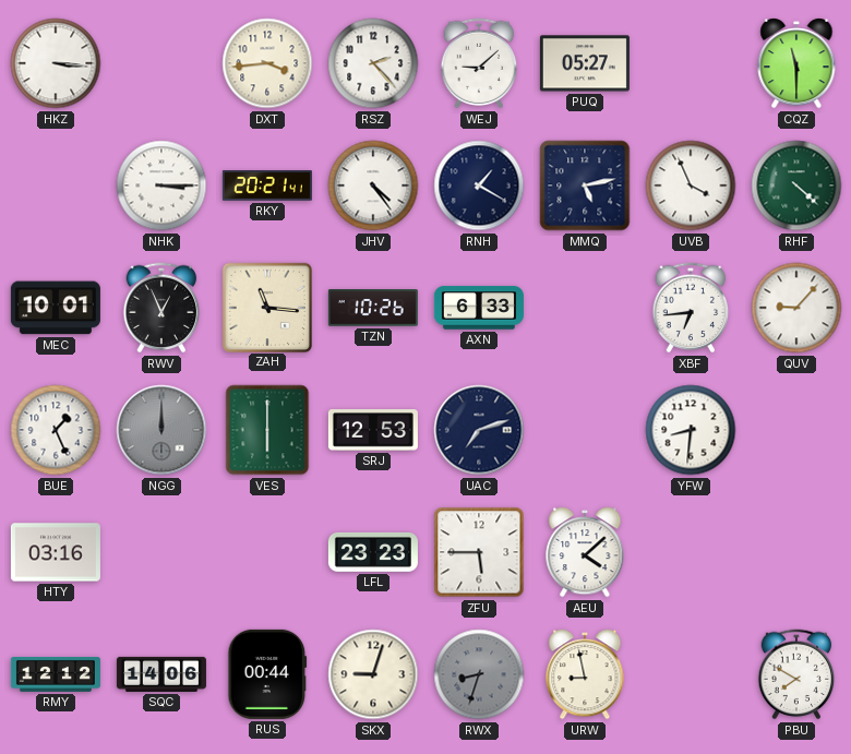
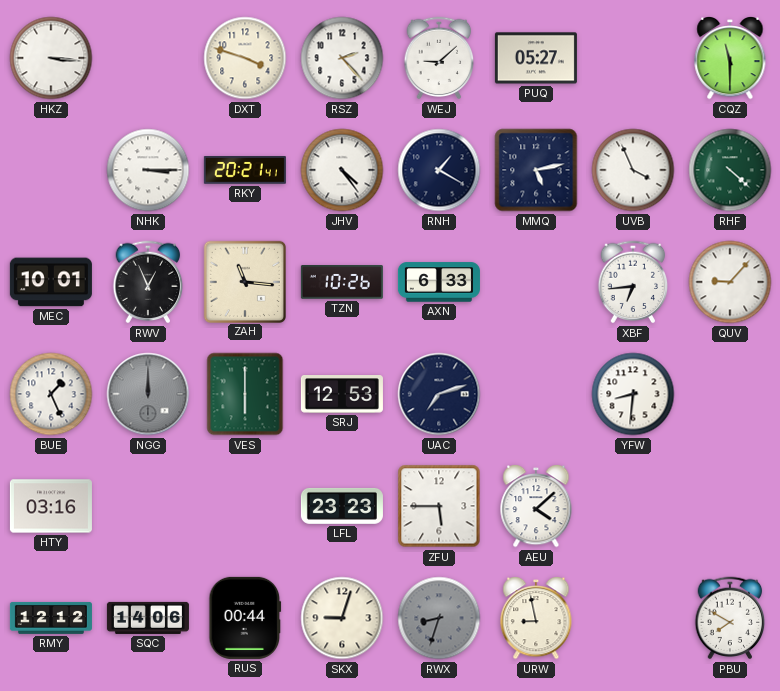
DXT: 3:44 -> 3:48 (245, 58)
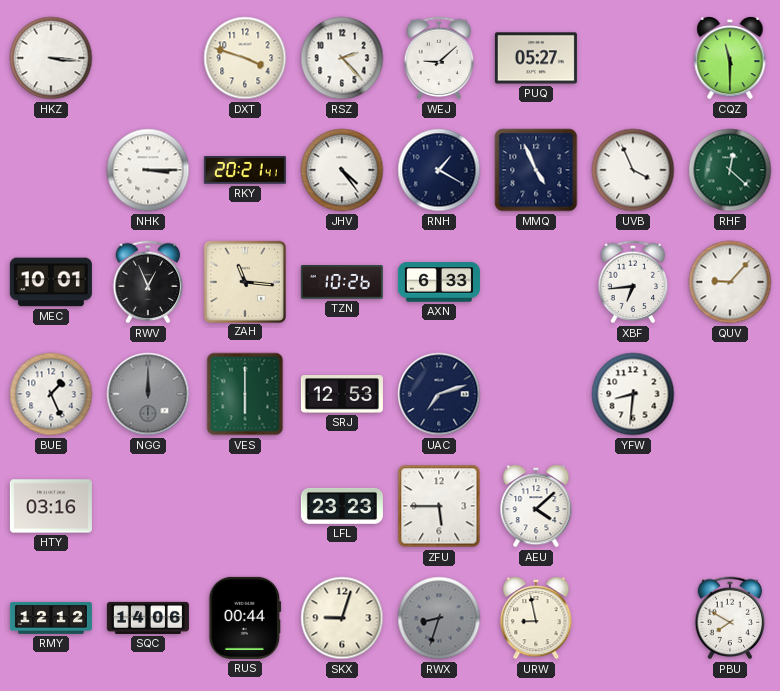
MMQ: 5:13 -> 4:56 (536, 170)
RHF: 4:22 -> 12:22 (730, 170)
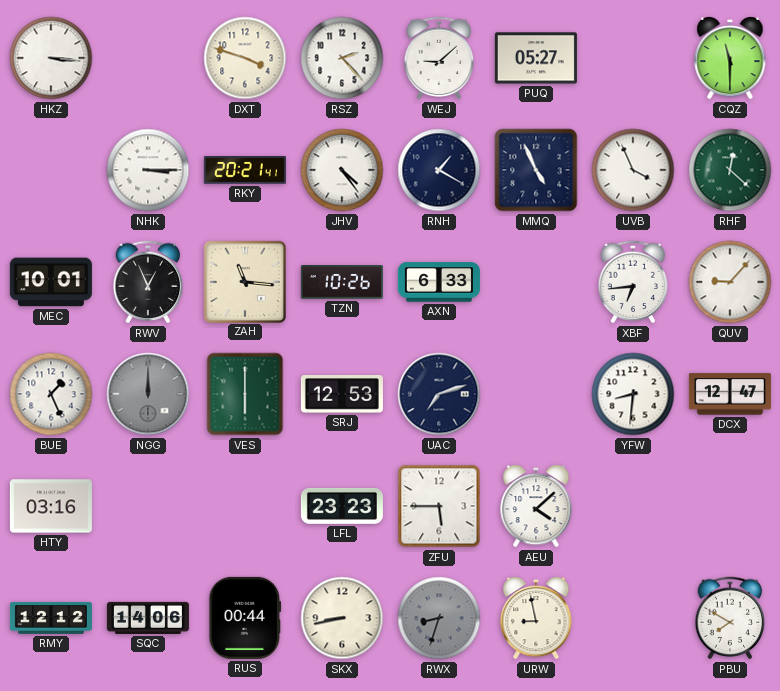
DCX: none -> 12:47 (730, 394)
SKX: 9:03 -> 8:43 (342, 618)
